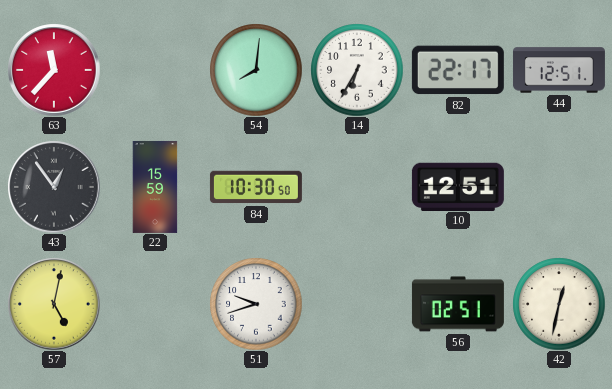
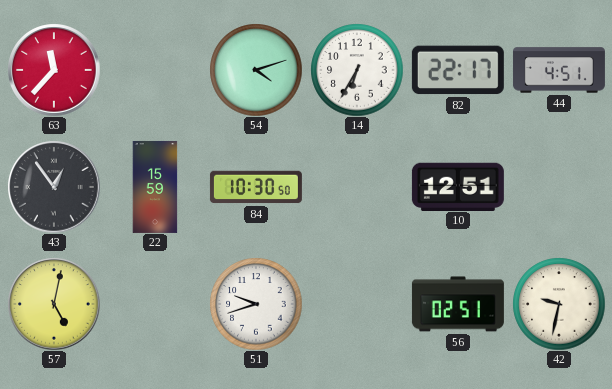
54: 8:01 -> 4:12 (256, 70)
44: 12:51 -> 4:51 (559, 70)
42: 12:32 -> 9:32 (559, 304)
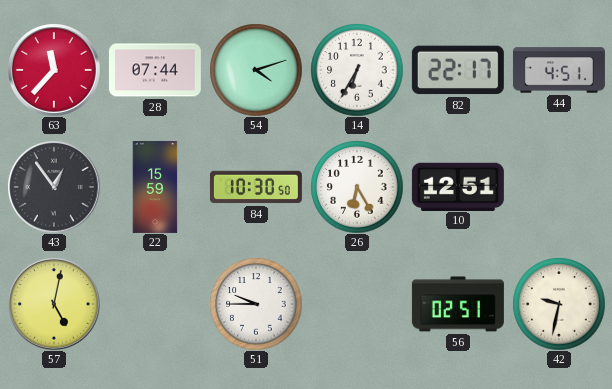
28: none -> 07:44 (155, 70)
26: none -> 6:25 (357, 187)
51: 9:42 -> 9:45 (256, 304)
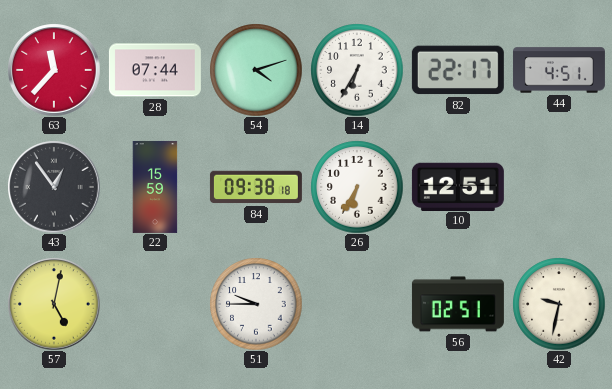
84: 10:30 -> 09:38 (256, 187)
26: 6:25 -> 6:35 (357, 187)
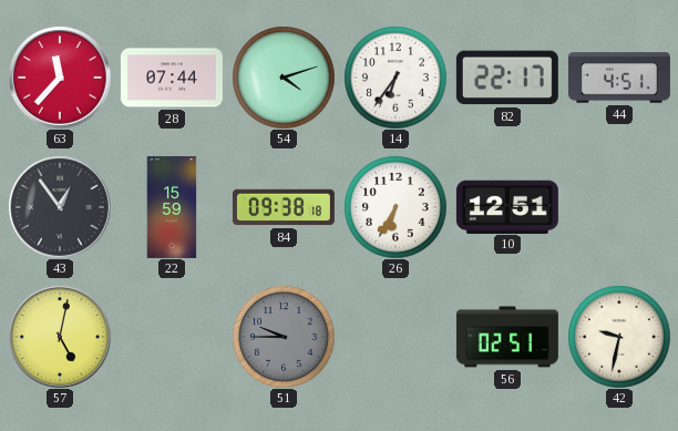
14: 6:35 -> 6:36 (395, 78)
51 dial: white -> grey (284, 337)
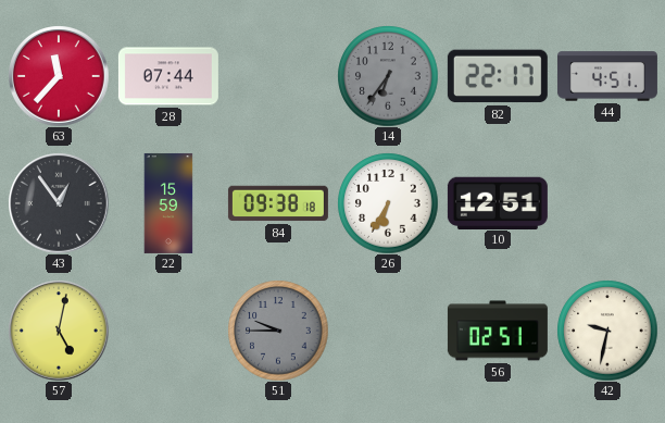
54: 4:12 -> none (284, 78)
14 dial: white -> grey (388, 76)
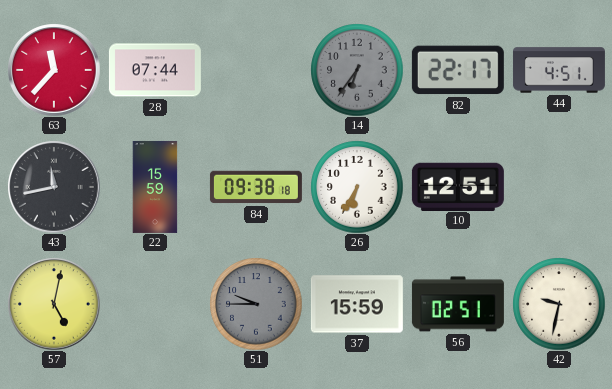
43: 12:54 -> 11:43 (54, 187)
37: none -> 15:59 (357, 304)
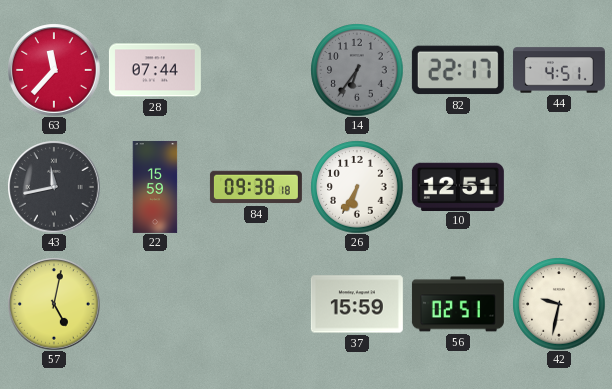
51: 9:45 -> none (256, 304)
